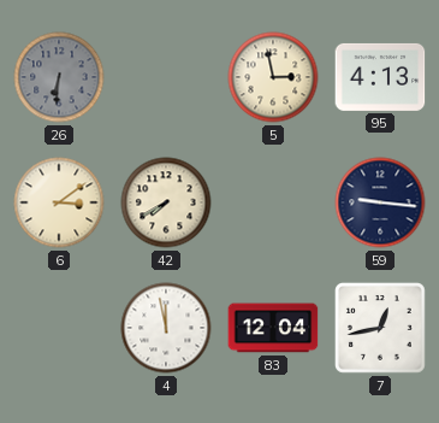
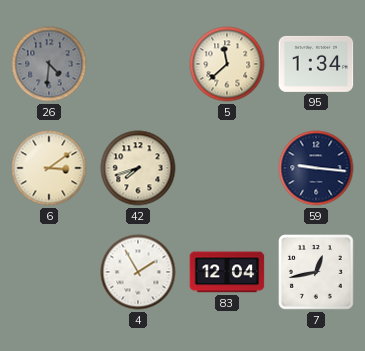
26: 6:31 -> 4:31 (49, 64)
5: 2:58 -> 11:38 (227, 64)
95: 4:13 -> 1:34 (316, 64)
42: 7:40 -> 7:42 (138, 168)
4: 11:58 -> 1:55 (138, 272)
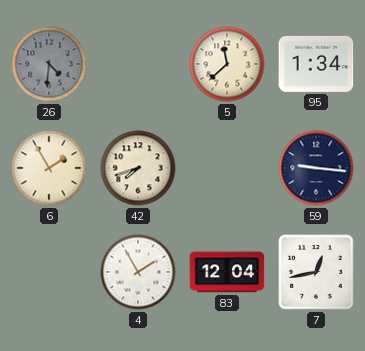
6: 3:09 -> 1:55 (49, 168)
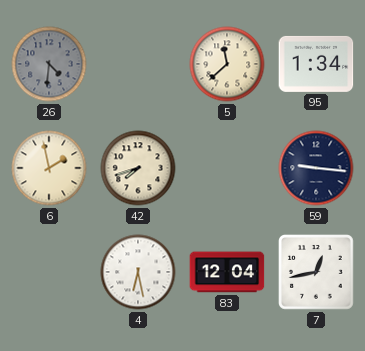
6: 1:55 -> 1:58 (49, 168)
4: 1:55 -> 6:28 (138, 272)
